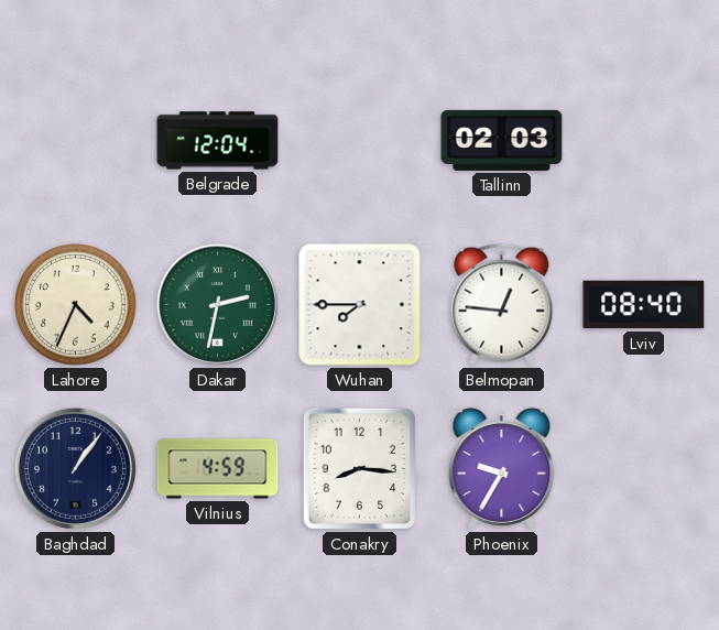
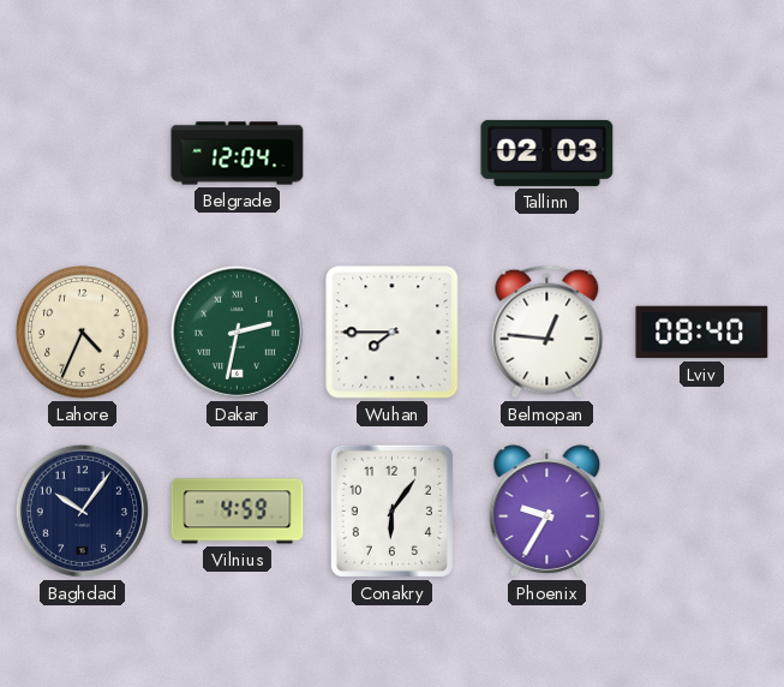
Baghdad: 1:06 -> 10:06 (82, 510)
Conakry: 8:16 -> 6:06 (391, 510)
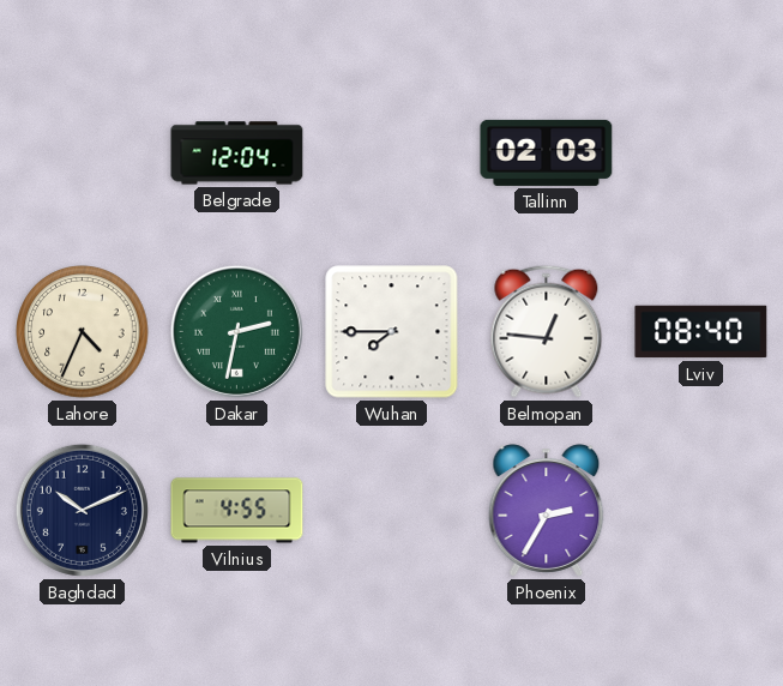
Baghdad: 10:06 -> 10:11 (82, 510)
Vilnius: 4:59 -> 4:55 (237, 511)
Conakry: 6:06 -> none (391, 510)
Phoenix: 9:35 -> 2:35 (547, 511)
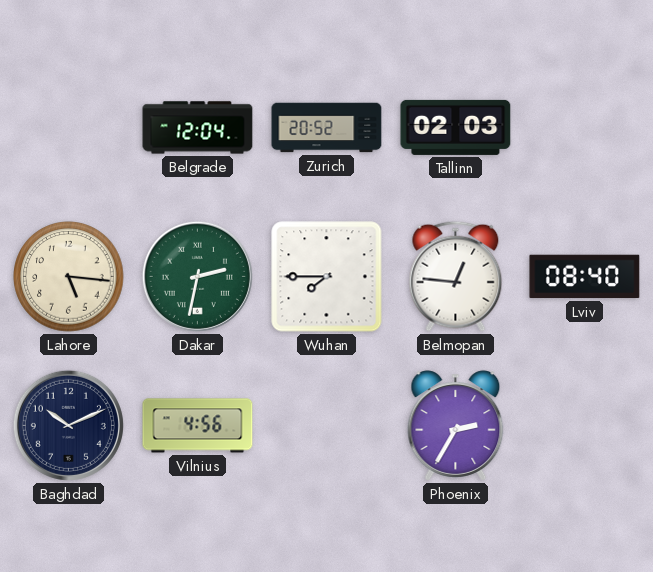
Zurich: none -> 20:52 (327, 128)
Lahore: 4:34 -> 5:16 (69, 277)
Vilnius: 4:55 -> 4:56 (198, 426)
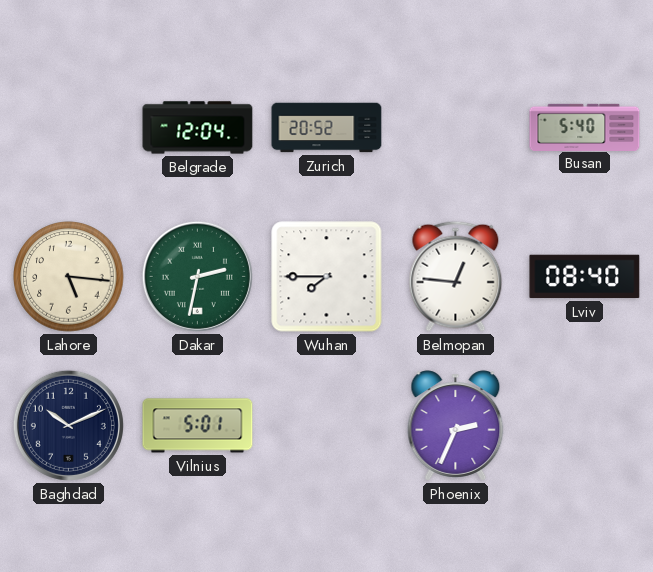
Tallinn: 02:03 -> none (456, 127)
Busan: none -> 5:40 (585, 127)
Vilnius: 4:56 -> 5:01 (198, 426)
Phoenix: 2:35 -> 2:34 (456, 426)
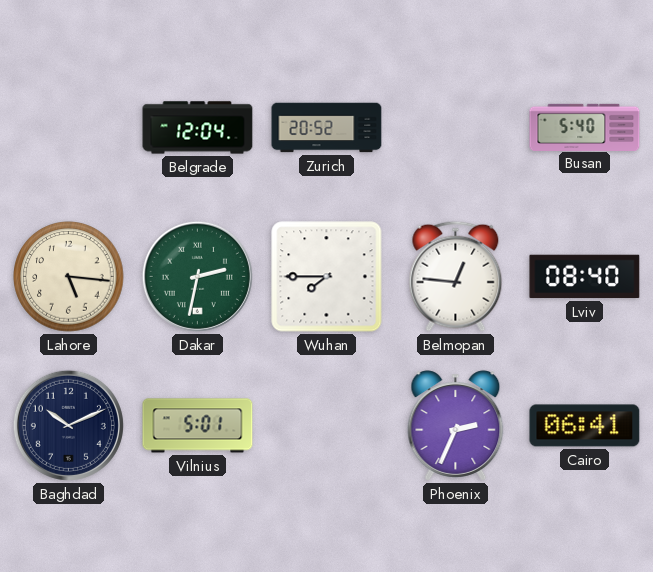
Cairo: none -> 06:41 (585, 426)
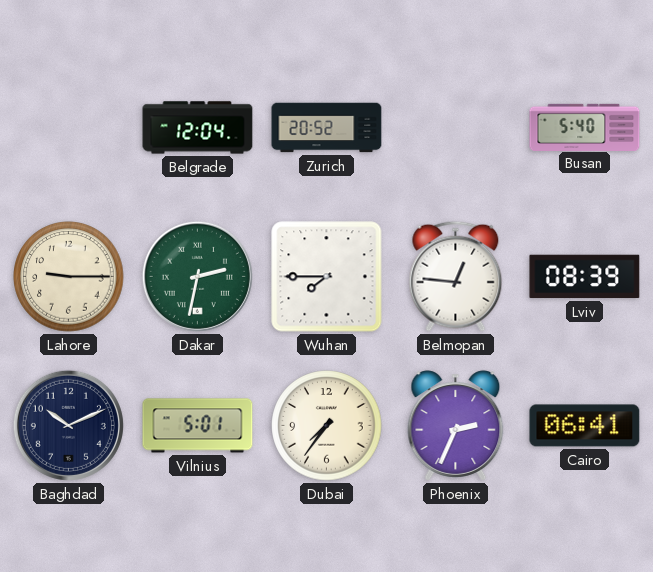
Lahore: 5:16 -> 9:15 (69, 277)
Lviv: 08:40 -> 08:39 (585, 277)
Dubai: none -> 7:36 (327, 426)
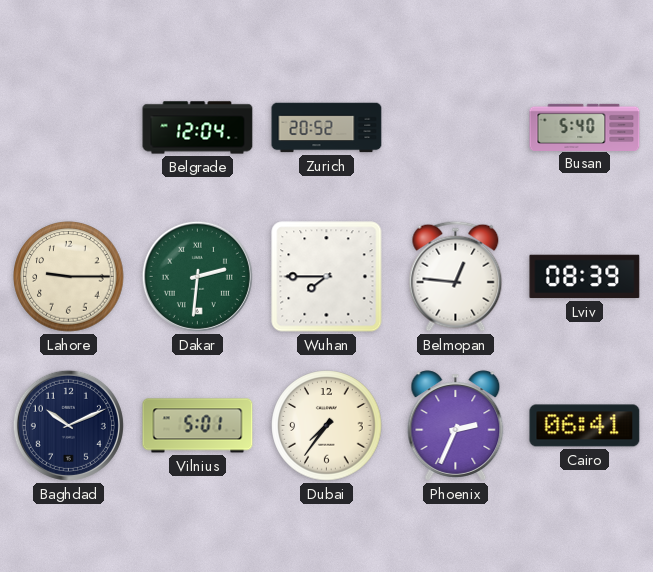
Dakar: 2:32 -> 2:31 (197, 276)
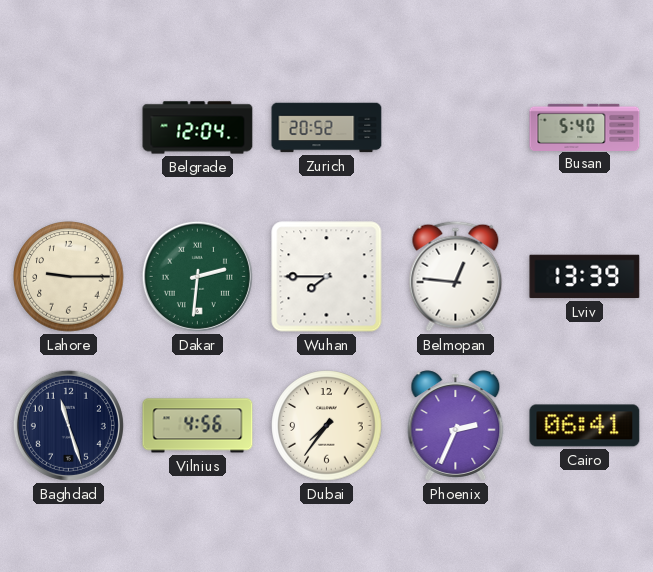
Lviv: 08:39 -> 13:39 (585, 277)
Baghdad: 10:11 -> 11:27 (68, 425)
Vilnius: 5:01 -> 4:56 (198, 426)
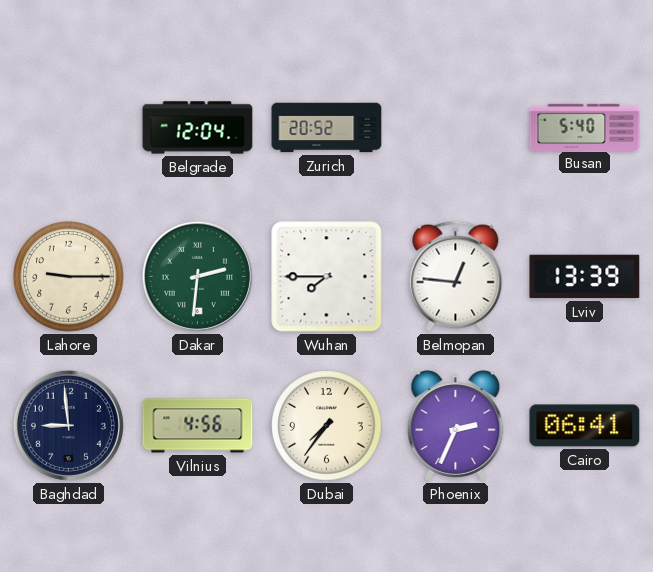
Baghdad: 11:27 -> 8:59 (68, 425)
